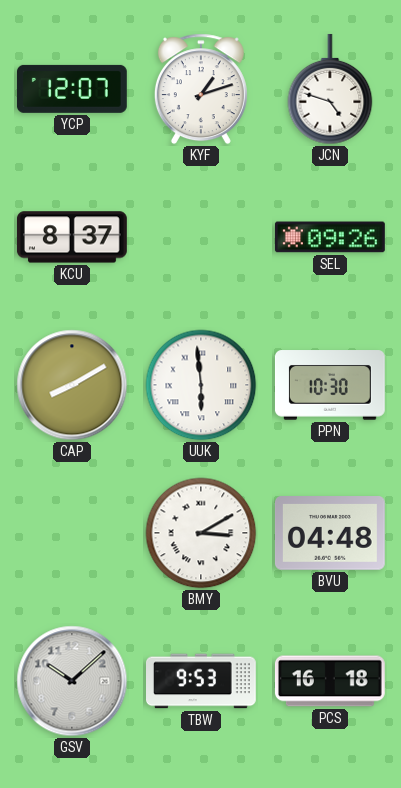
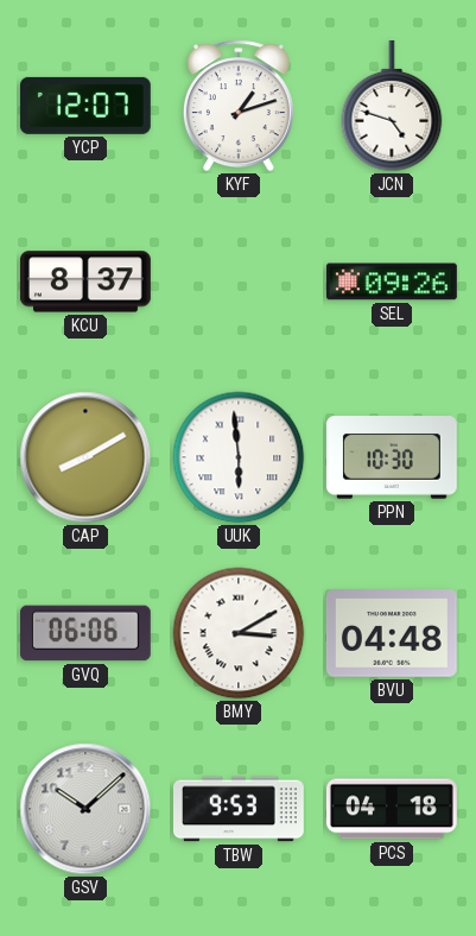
GVQ: none -> 06:06 (85, 633)
PCS: 16:18 -> 04:18 (392, 809)
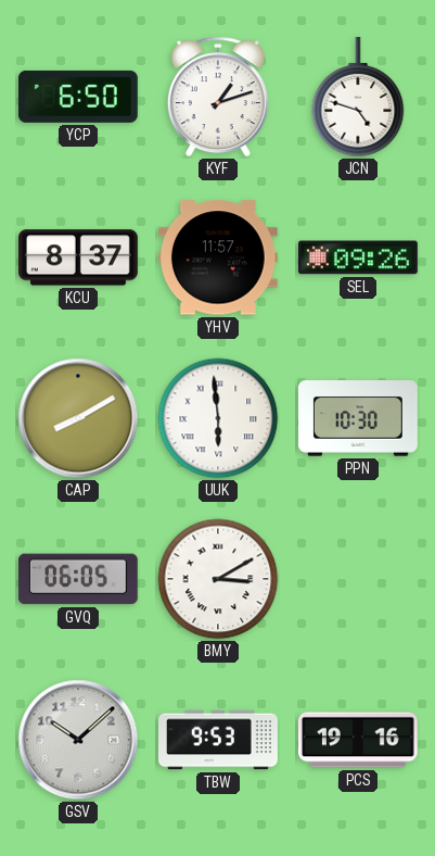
YCP: 12:07 -> 6:50 (78, 97)
YHV: none -> 11:57 (218, 257)
GVQ: 06:06 -> 06:05 (78, 579)
BVU: 04:48 -> none (392, 633)
PCS: 04:18 -> 19:16 (358, 740)
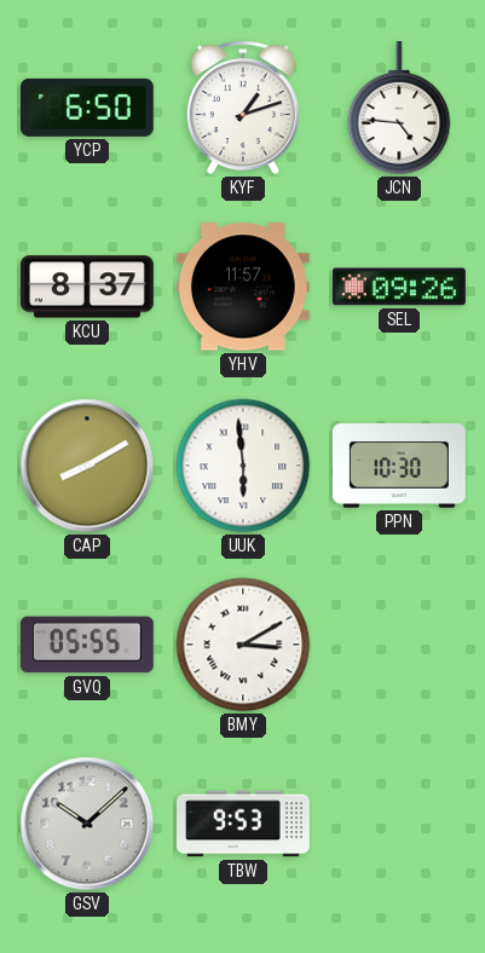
JCN: 4:48 -> 4:46 (399, 108)
GVQ: 06:05 -> 05:55 (87, 645)
PCS: 19:16 -> none (358, 740)
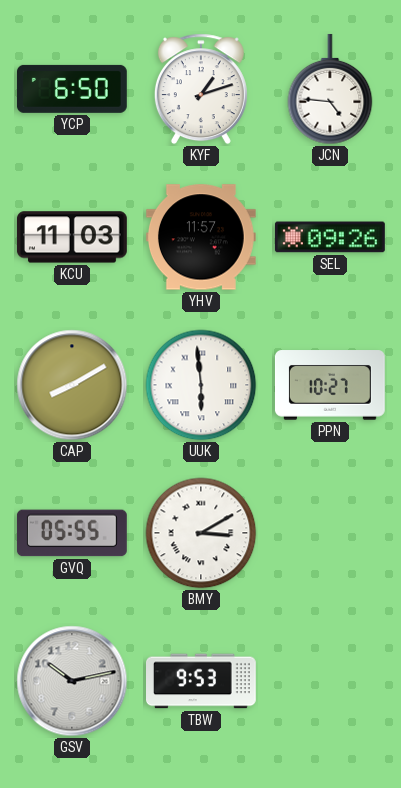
KCU: 8:37 -> 11:03 (72, 237)
PPN: 10:30 -> 10:27 (330, 385)
GSV: 10:08 -> 10:13 (72, 681)
